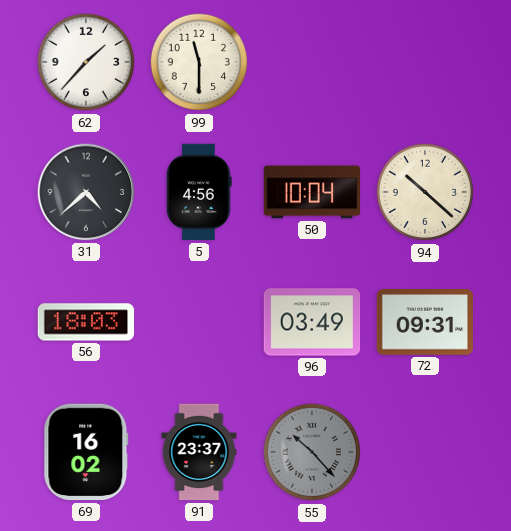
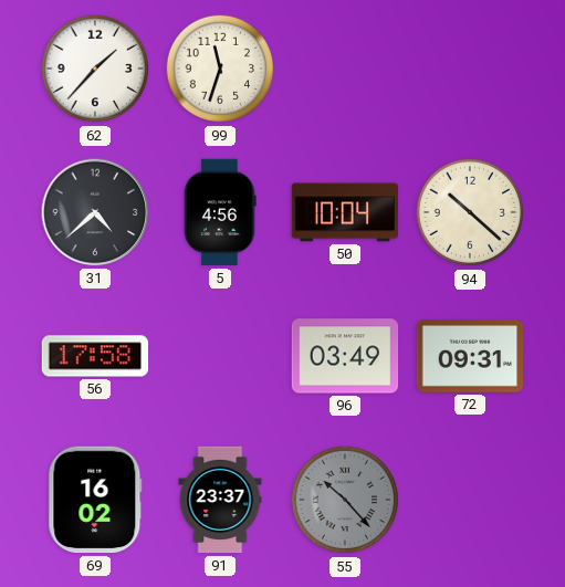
99: 11:30 -> 11:33 (220, 69)
56: 18:03 -> 17:58 (95, 356)
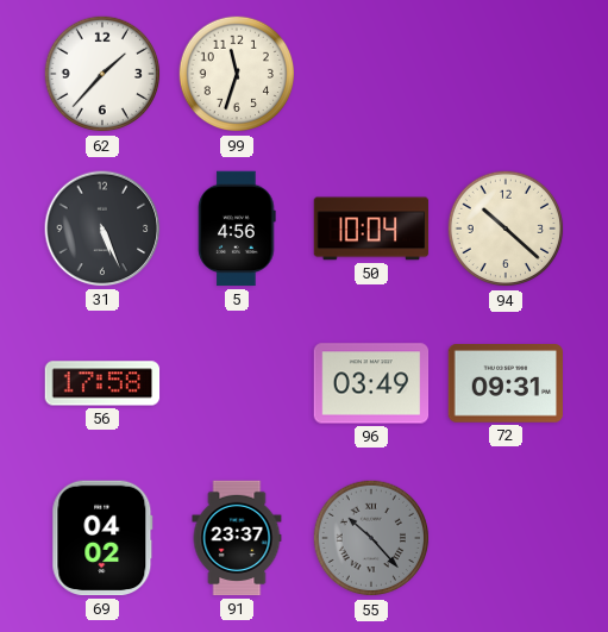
31: 4:38 -> 5:26 (102, 229)
69: 16:02 -> 04:02 (102, 538)
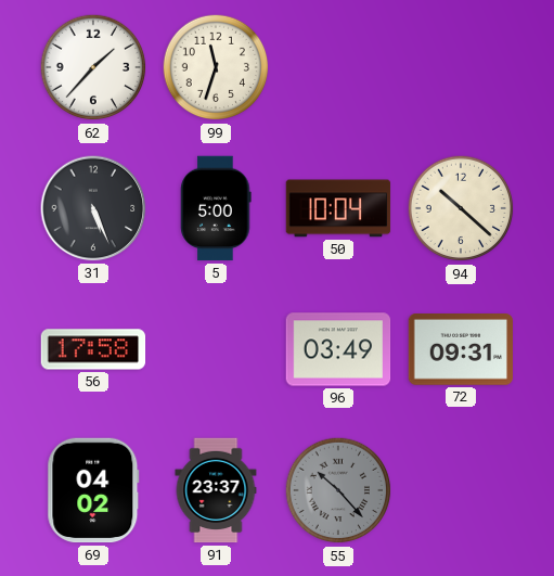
5: 4:56 -> 5:00 (216, 208)
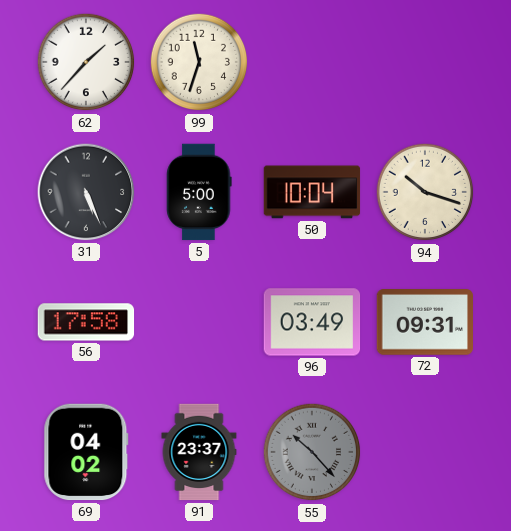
94: 10:22 -> 10:18 (425, 192)
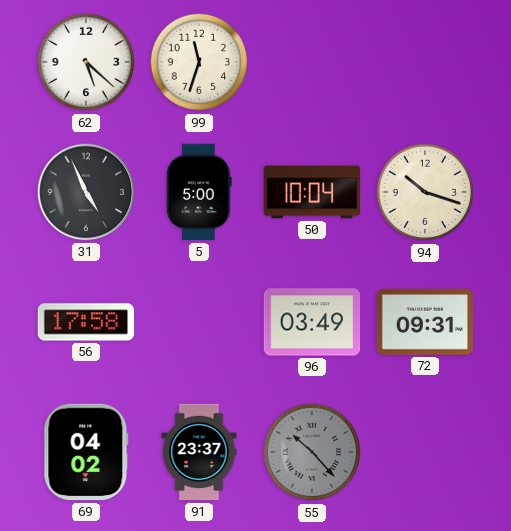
62: 1:37 -> 5:22 (86, 62)
31: 5:26 -> 4:56 (86, 192)
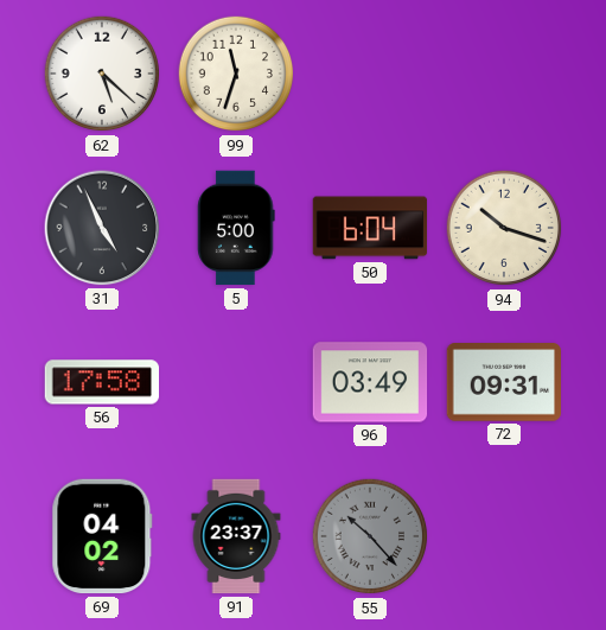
50: 10:04 -> 6:04 (370, 228)
